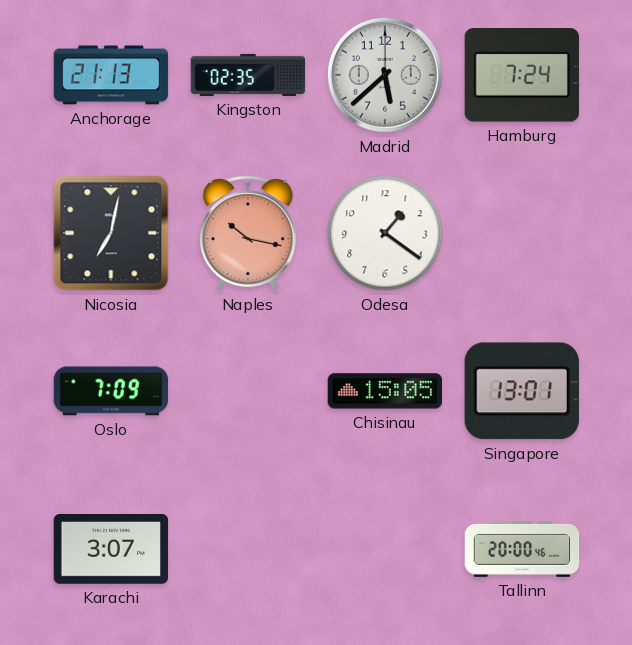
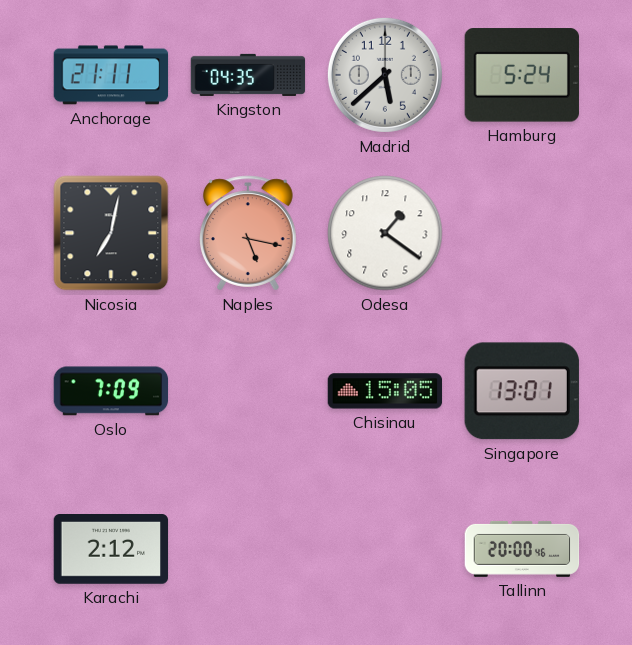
Anchorage: 21:13 -> 21:11 (111, 75)
Kingston: 02:35 -> 04:35 (248, 75)
Hamburg: 7:24 -> 5:24 (522, 75)
Naples: 10:17 -> 5:17 (249, 233)
Karachi: 3:07 -> 2:12 (111, 550)
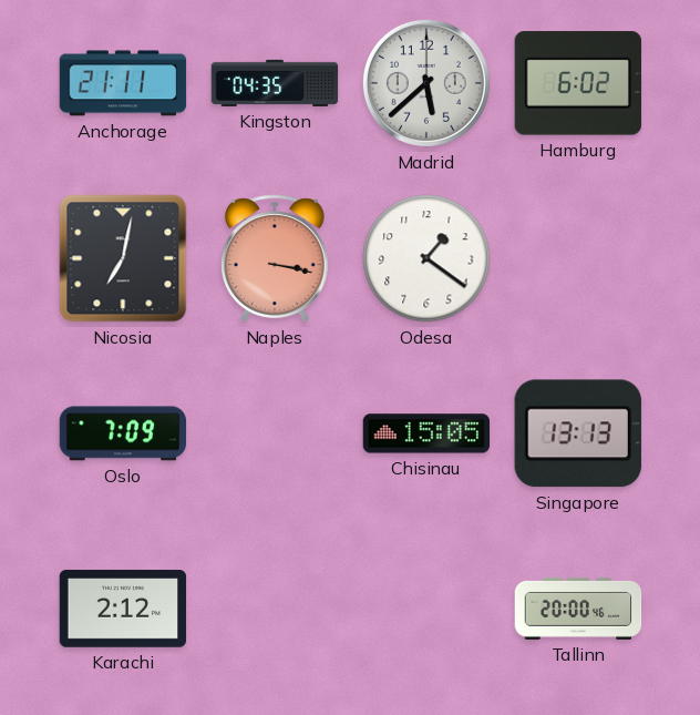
Hamburg: 5:24 -> 6:02 (578, 83)
Naples: 5:17 -> 3:17 (276, 258)
Singapore: 13:01 -> 13:13 (578, 433)
